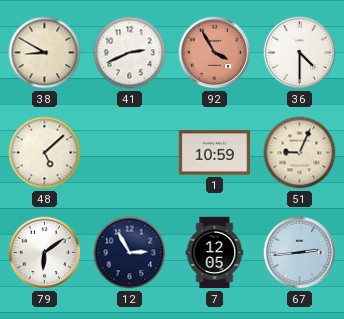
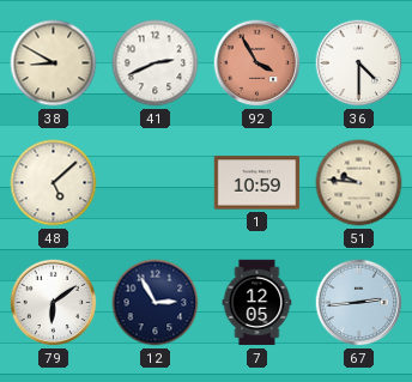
51: 9:04 -> 9:46 (359, 183)
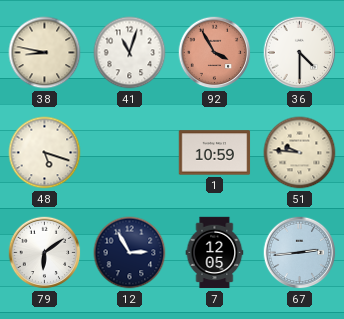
38: 8:50 -> 8:47 (45, 53)
41: 2:41 -> 11:03 (130, 53)
48: 5:08 -> 5:18 (45, 153)
